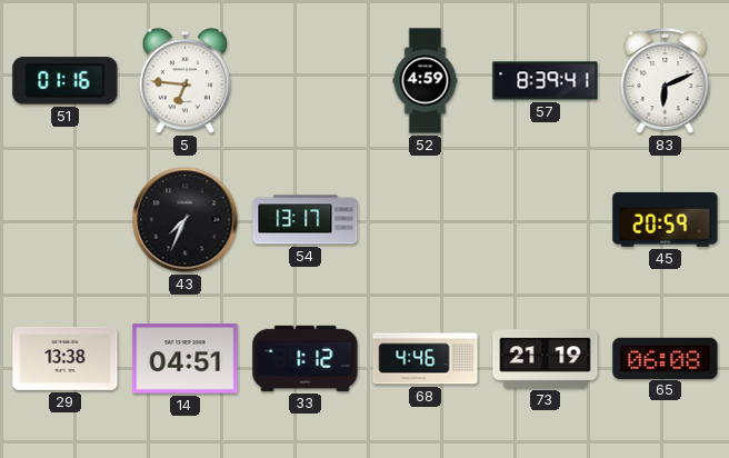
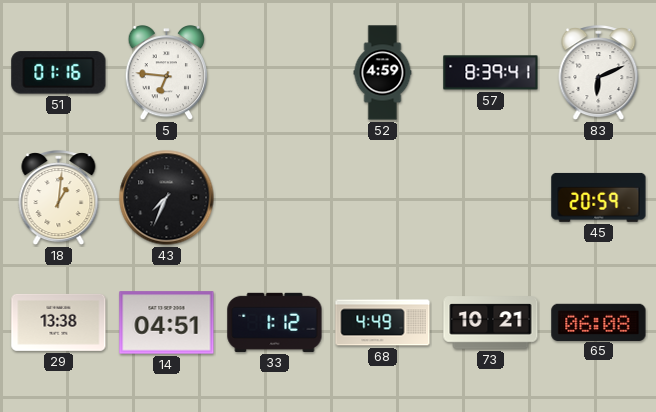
18: none -> 1:01 (59, 199)
54: 13:17 -> none (306, 220)
68: 4:46 -> 4:49 (383, 323)
73: 21:19 -> 10:21 (491, 323)
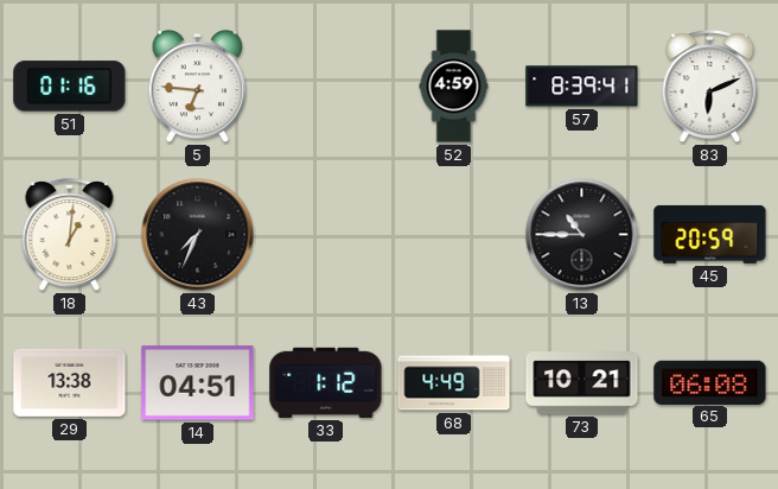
13: none -> 10:45 (582, 235)
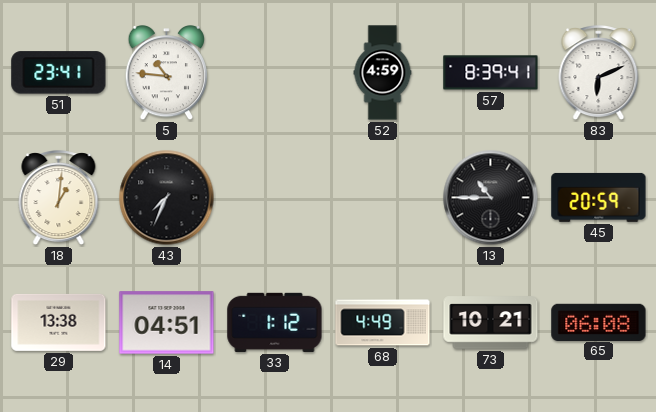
51: 01:16 -> 23:41 (59, 73)
5: 6:46 -> 10:46 (167, 73)
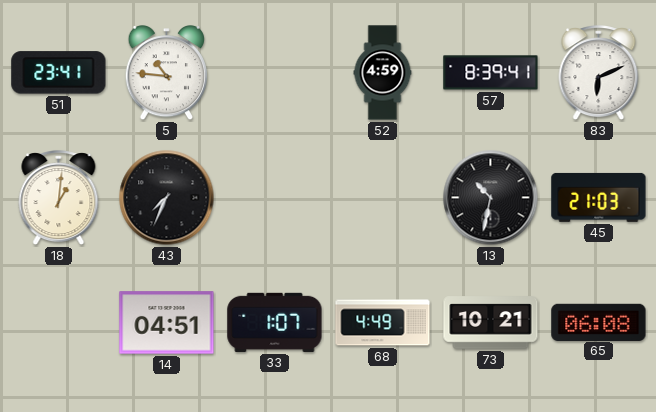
13: 10:45 -> 10:32 (491, 198)
45: 20:59 -> 21:03 (599, 197)
29: 13:38 -> none (59, 322)
33: 1:12 -> 1:07 (275, 322)
